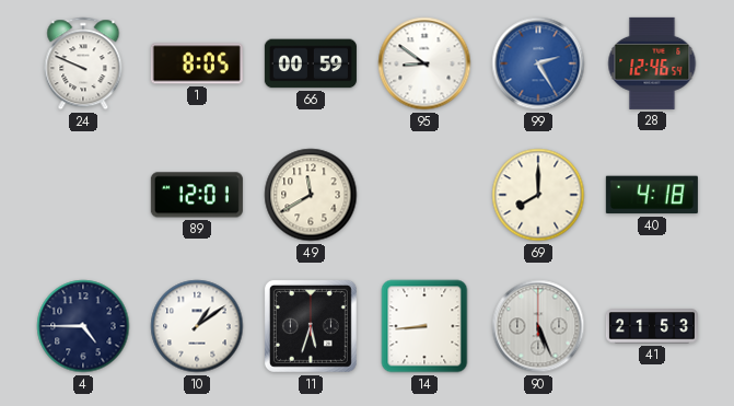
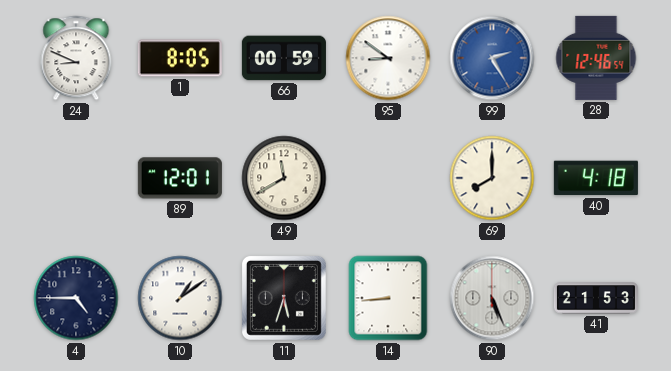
24: 9:49 -> 8:49 (76, 58)
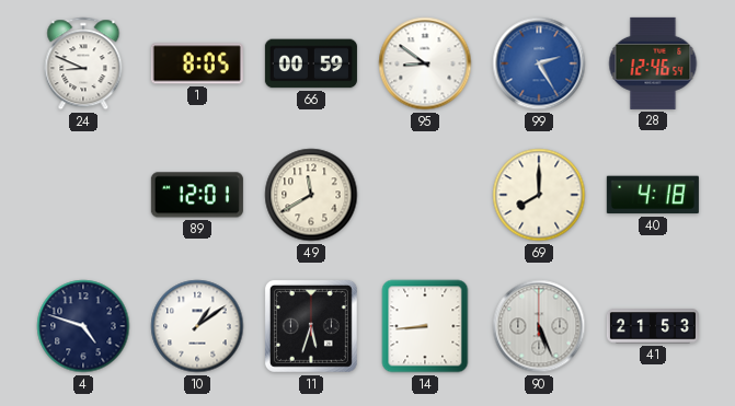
4: 4:45 -> 4:48 (83, 326)
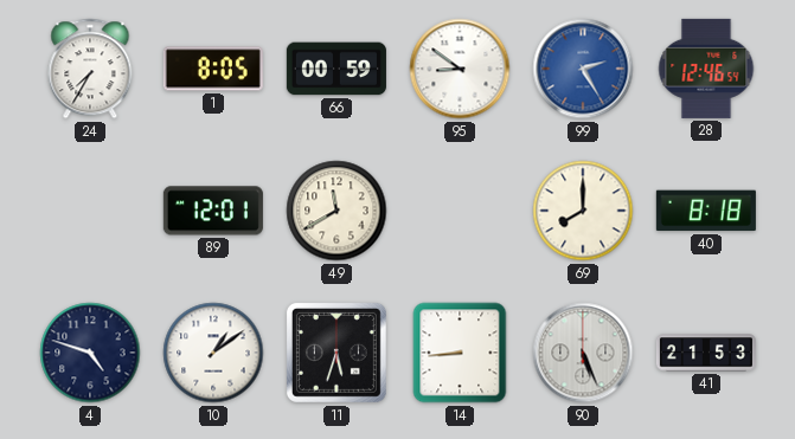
24: 8:49 -> 7:35 (90, 69)
40: 4:18 -> 8:18 (706, 211)
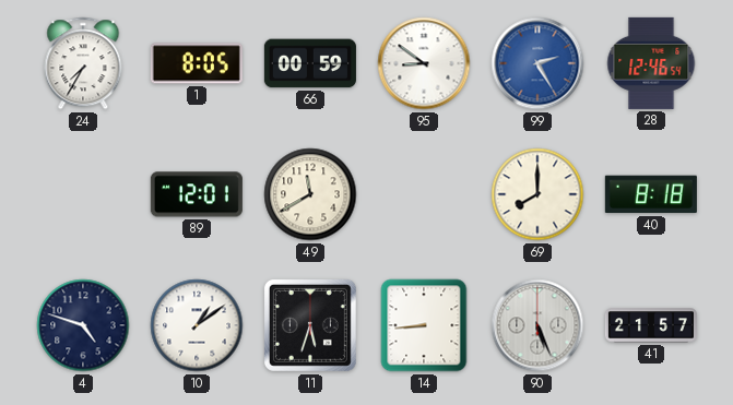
41: 21:53 -> 21:57 (651, 325)
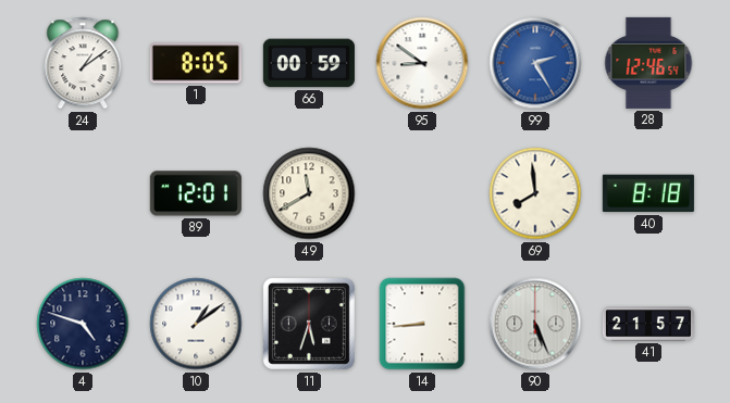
24: 7:35 -> 1:09 (83, 63)
69: 8:00 -> 7:59 (535, 193)
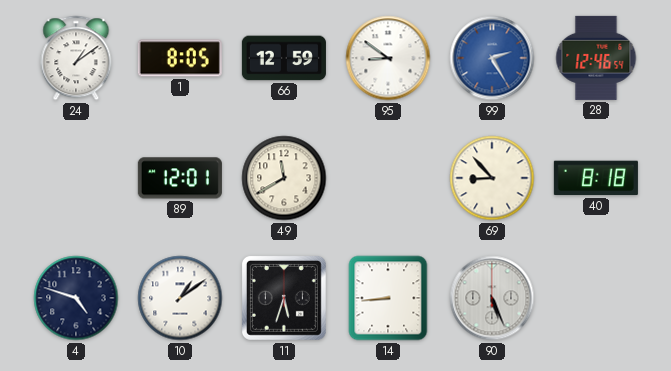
66: 00:59 -> 12:59 (284, 58)
69: 7:59 -> 8:53 (492, 178)
41: 21:57 -> none (648, 324)
